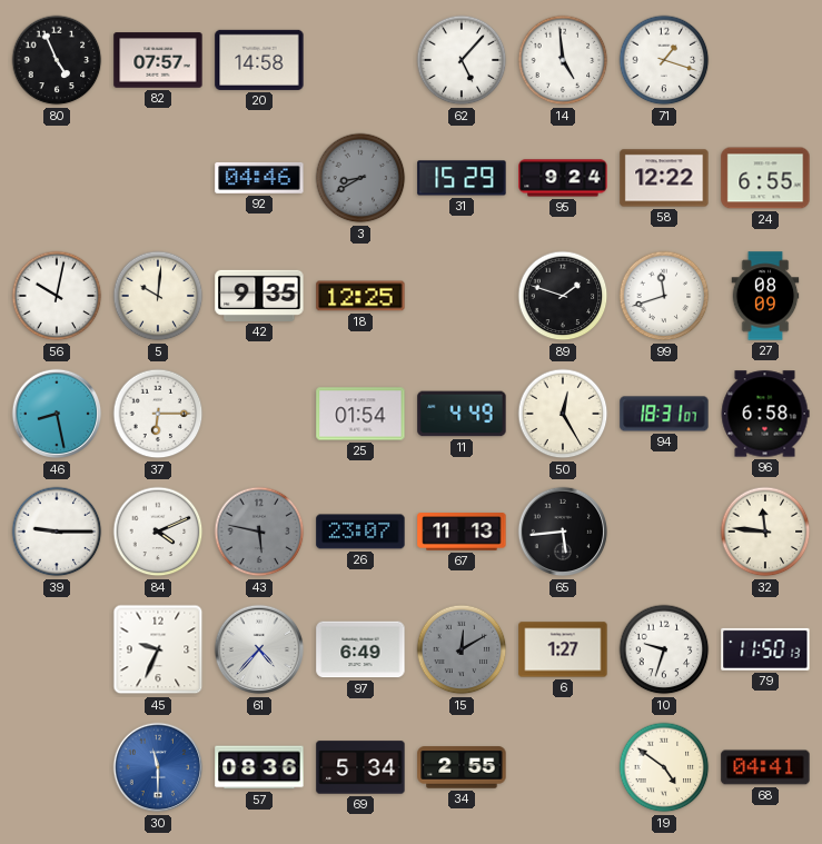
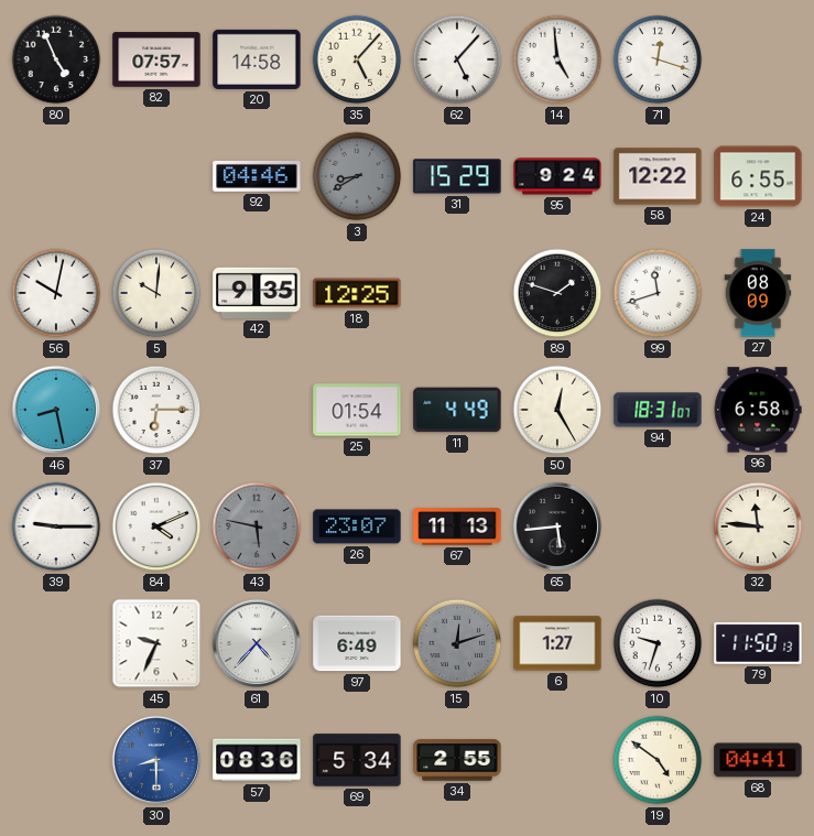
35: none -> 5:07 (357, 59)
71: 1:18 -> 12:18 (658, 59)
15: 12:10 -> 12:12 (457, 643)
30: 11:30 -> 8:30 (156, 760)
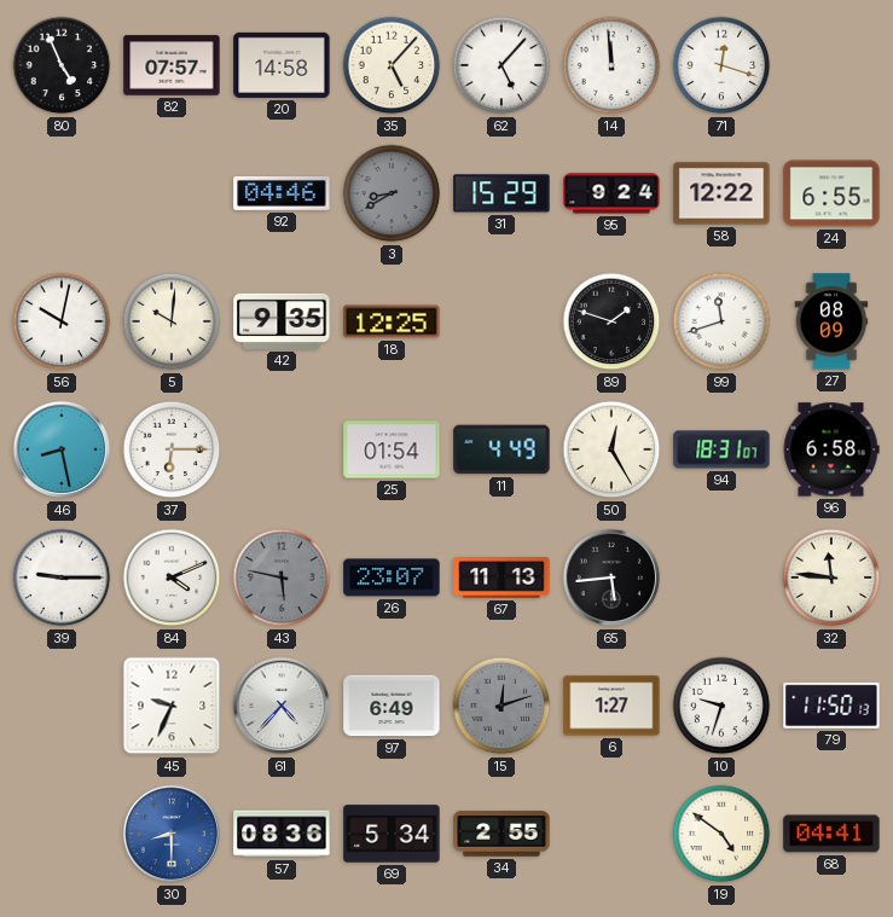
14: 4:59 -> 11:59 (611, 65)
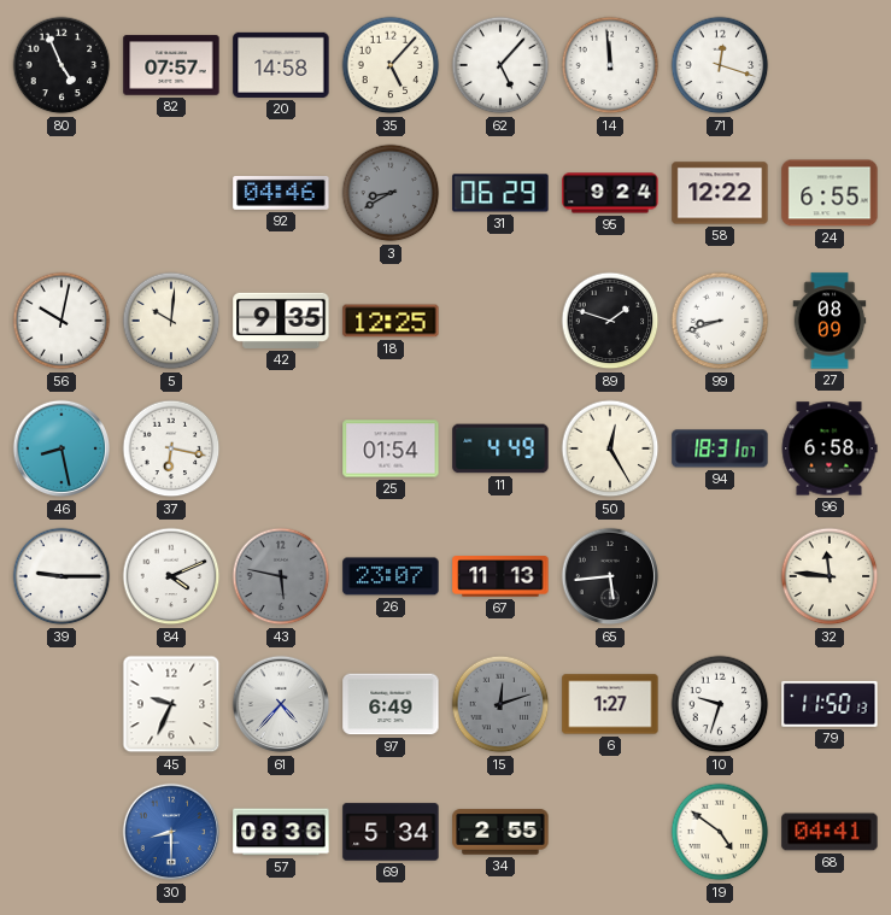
31: 15:29 -> 06:29 (500, 193)
99: 11:42 -> 8:42 (720, 321)
37: 6:15 -> 6:17 (171, 448)
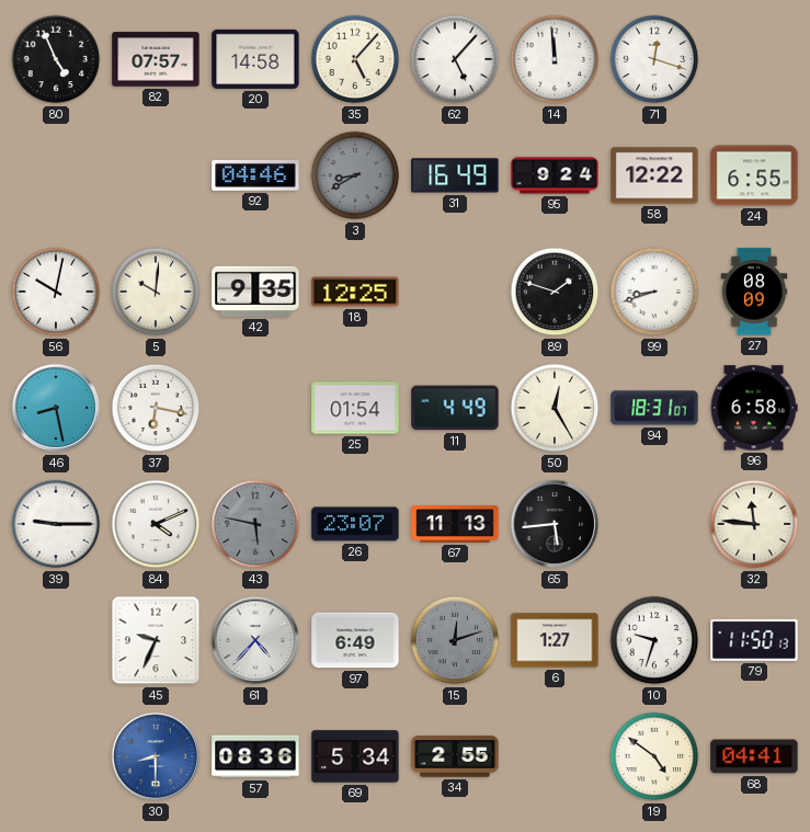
31: 06:29 -> 16:49 (455, 175)
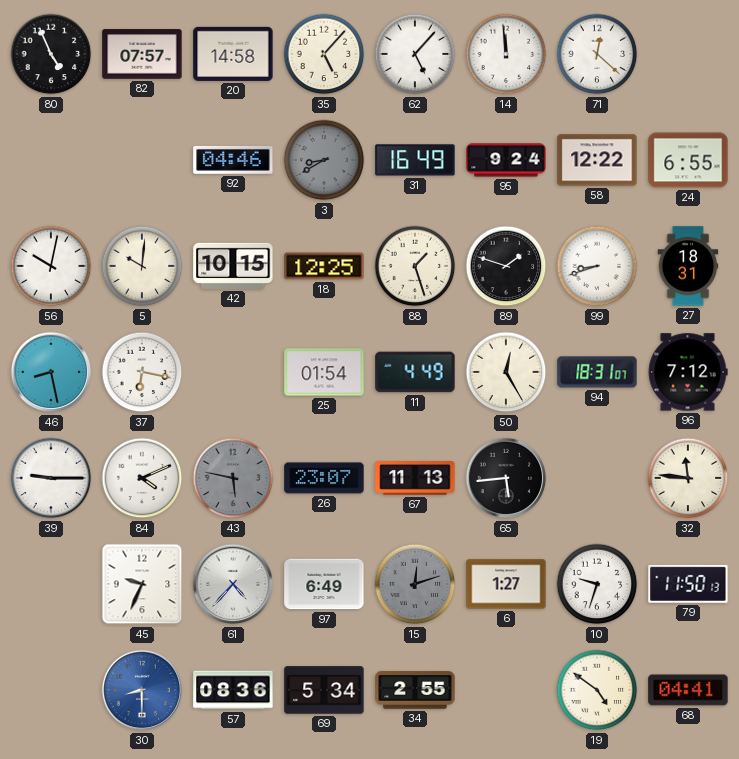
71: 12:18 -> 12:22 (597, 54)
42: 9:35 -> 10:15 (233, 266)
88: none -> 1:27 (415, 266)
27: 08:09 -> 18:31 (688, 266)
96: 6:58 -> 7:12 (688, 372)
